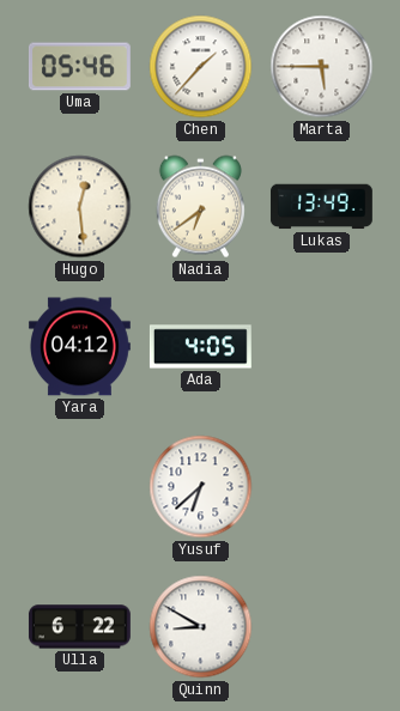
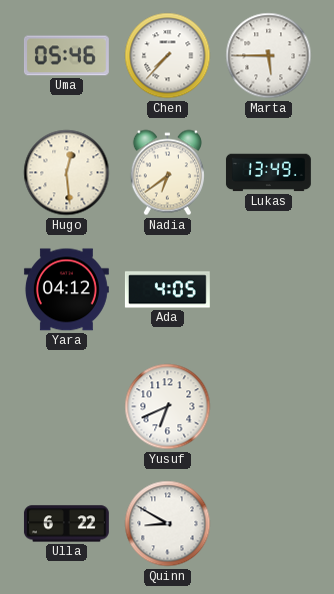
Chen: 1:37 -> 7:37 (168, 56)
Yusuf: 6:38 -> 6:41 (168, 407)
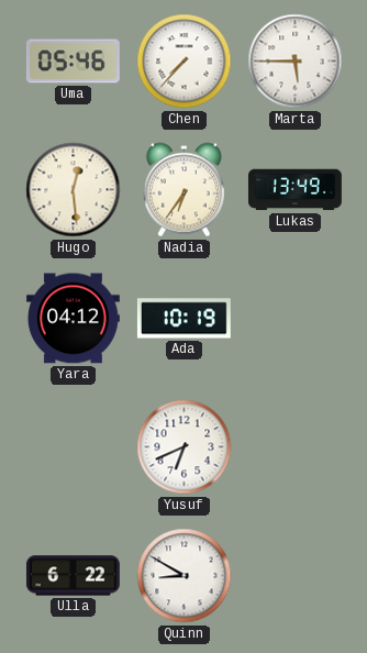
Nadia: 6:39 -> 6:36 (183, 190)
Ada: 4:05 -> 10:19 (183, 319)
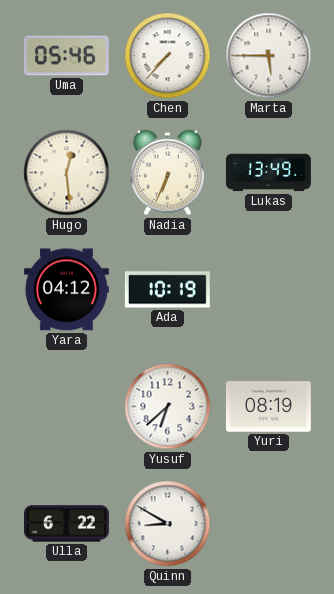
Nadia: 6:36 -> 6:34 (167, 173)
Yusuf: 6:41 -> 6:38 (168, 407)
Yuri: none -> 08:19 (268, 407)
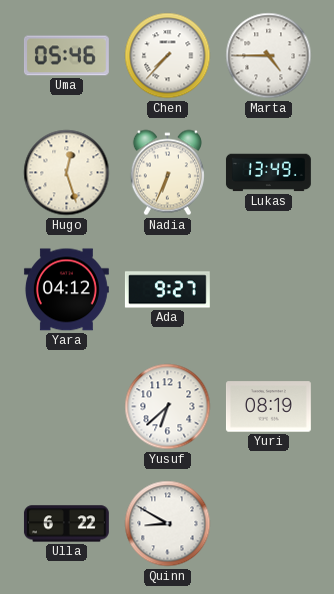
Marta: 5:45 -> 4:45 (269, 56)
Hugo: 12:29 -> 12:27 (67, 173)
Ada: 10:19 -> 9:27 (167, 290)
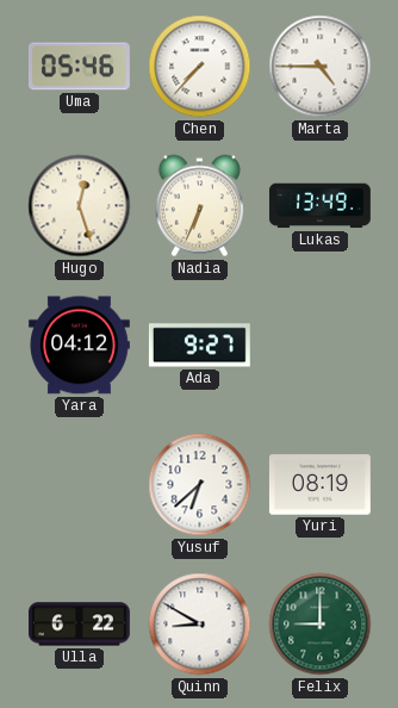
Felix: none -> 9:00 (321, 625)
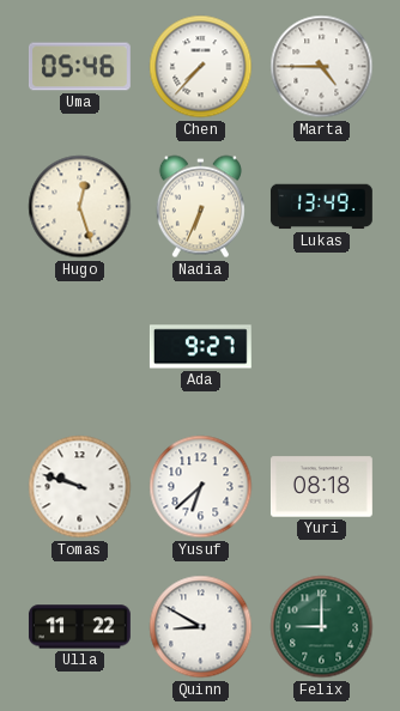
Yara: 04:12 -> none (79, 346)
Tomas: none -> 9:48 (80, 487)
Yuri: 08:19 -> 08:18 (321, 487)
Ulla: 6:22 -> 11:22 (79, 627)
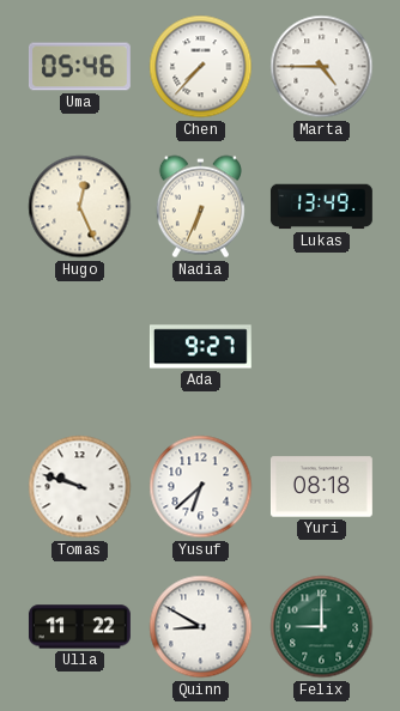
Hugo: 12:27 -> 12:26 (80, 207)
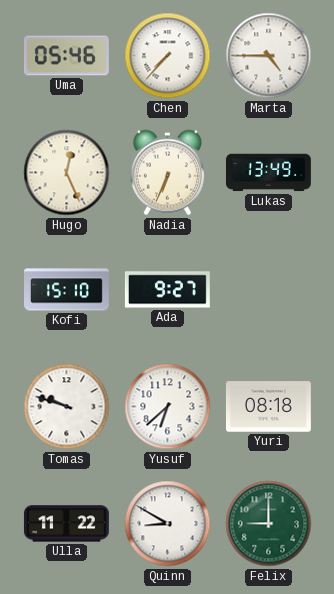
Kofi: none -> 15:10 (67, 290)
